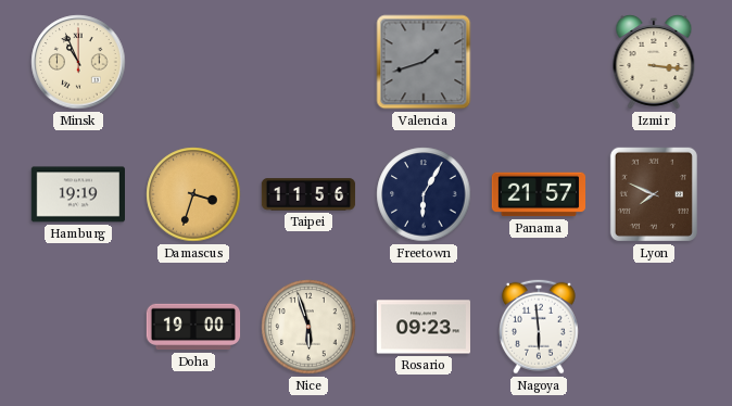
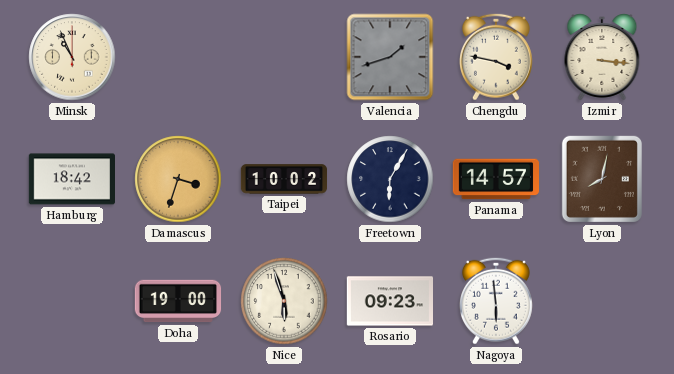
Chengdu: none -> 3:47 (496, 57)
Hamburg: 19:19 -> 18:42 (71, 179)
Taipei: 11:56 -> 10:02 (284, 179)
Panama: 21:57 -> 14:57 (496, 179)
Lyon: 7:49 -> 8:02 (602, 179)
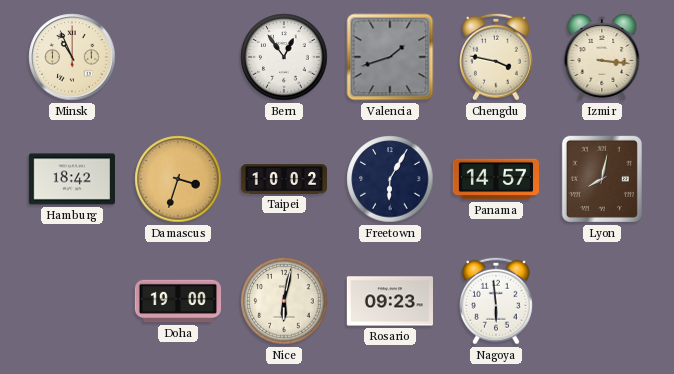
Bern: none -> 12:54 (284, 57)
Nice: 5:57 -> 6:02 (284, 301)
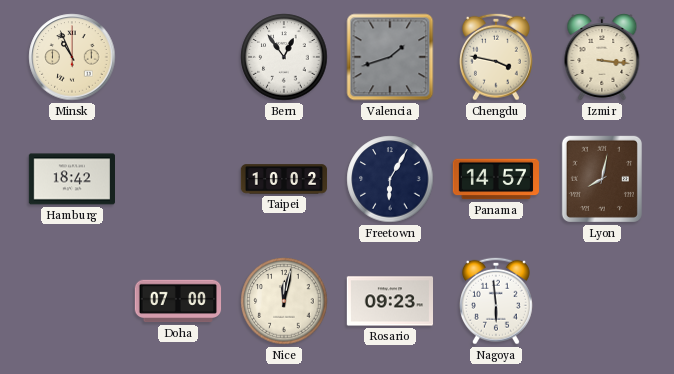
Damascus: 3:33 -> none (178, 179)
Doha: 19:00 -> 07:00 (178, 301)
Nice: 6:02 -> 12:02 (284, 301)
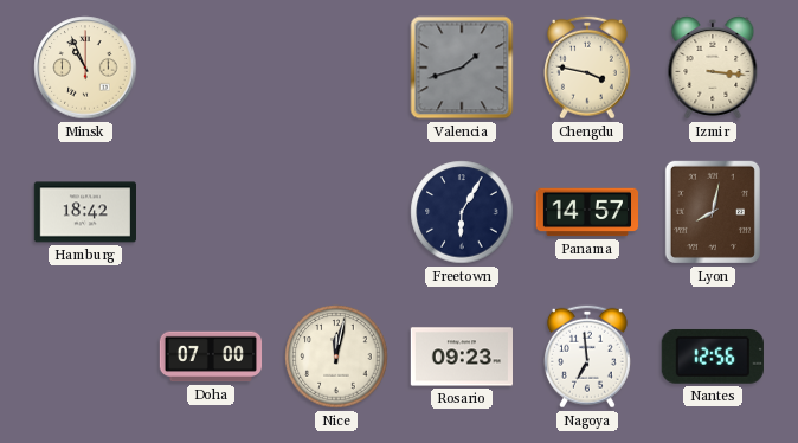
Bern: 12:54 -> none (284, 57)
Taipei: 10:02 -> none (284, 179)
Nagoya: 5:59 -> 6:59 (587, 357)
Nantes: none -> 12:56 (713, 357)
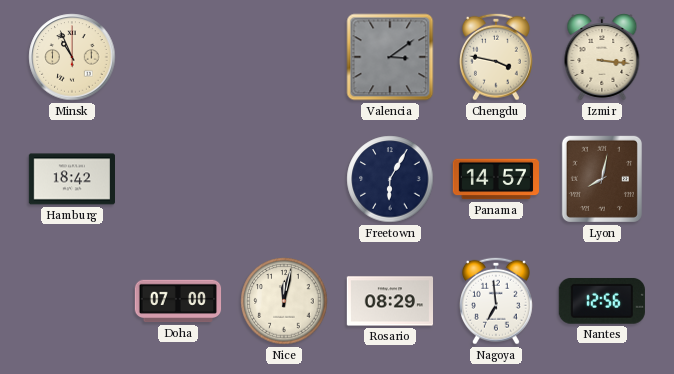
Valencia: 1:42 -> 3:09 (390, 57)
Rosario: 09:23 -> 08:29 (389, 301)
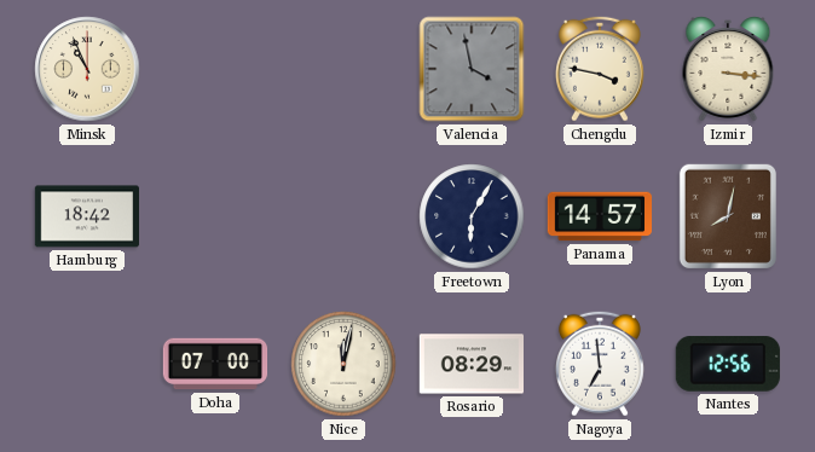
Valencia: 3:09 -> 3:58 (472, 69)
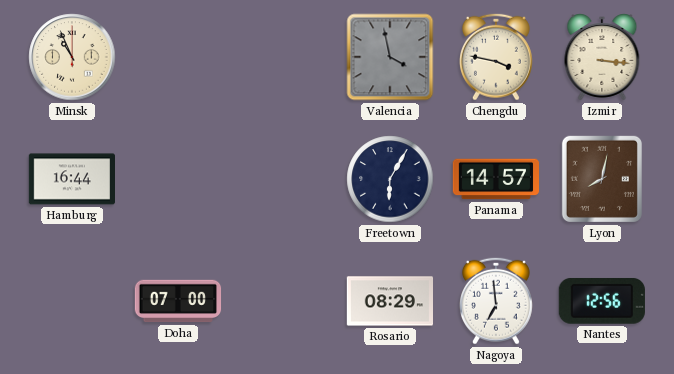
Hamburg: 18:42 -> 16:44 (71, 179)
Nice: 12:02 -> none (343, 364)
